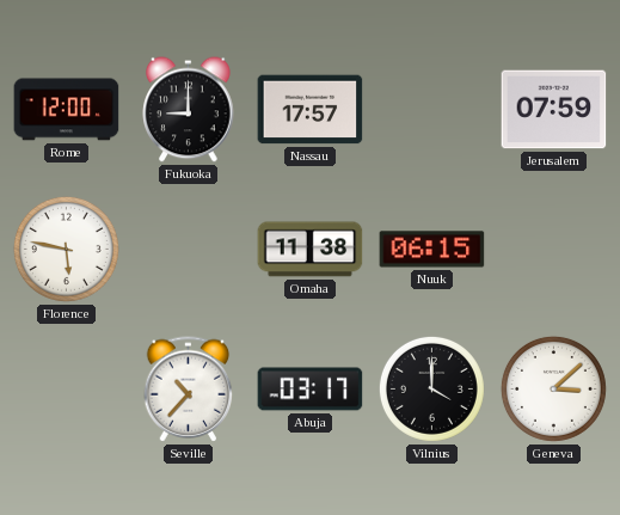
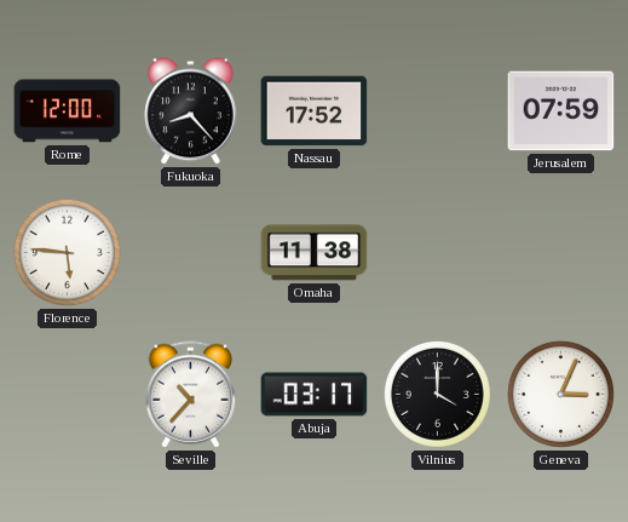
Fukuoka: 9:00 -> 8:23 (191, 111)
Nassau: 17:57 -> 17:52 (315, 111)
Florence: 5:47 -> 5:46 (67, 252)
Nuuk: 06:15 -> none (432, 250)
Geneva: 3:08 -> 3:04 (560, 394)
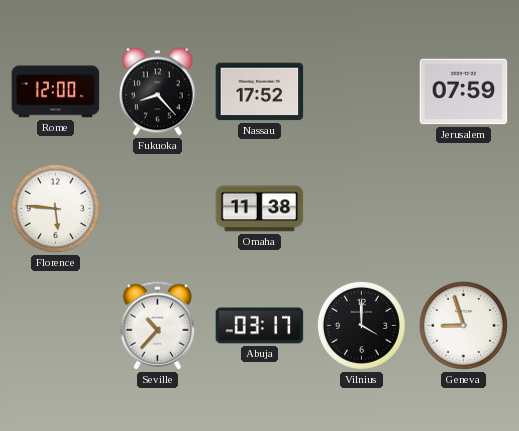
Geneva: 3:04 -> 8:57 (463, 325)
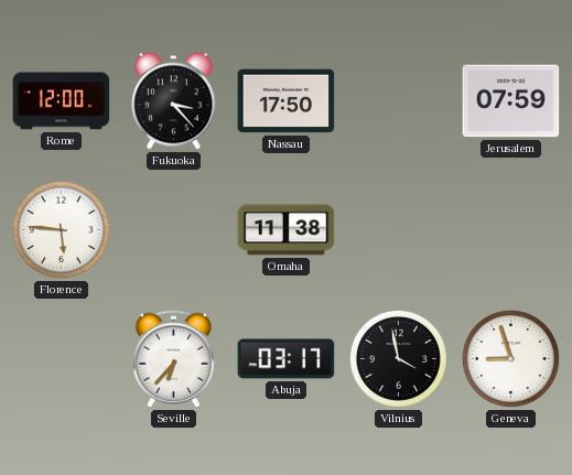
Fukuoka: 8:23 -> 3:23 (174, 101)
Nassau: 17:52 -> 17:50 (287, 101)
Seville: 10:37 -> 6:37 (174, 359)
Vilnius: 4:00 -> 3:58 (398, 358)
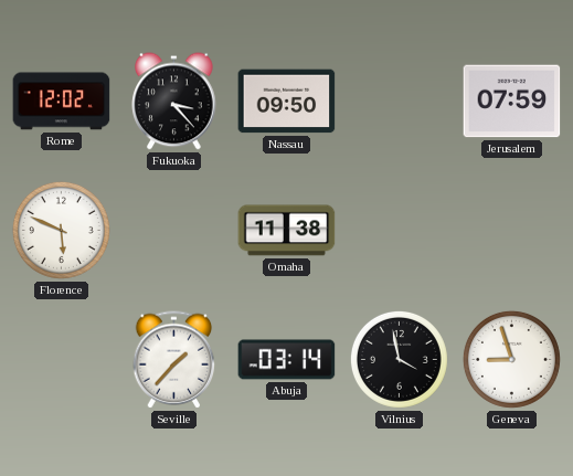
Rome: 12:00 -> 12:02 (62, 102)
Nassau: 17:50 -> 09:50 (287, 102)
Florence: 5:46 -> 5:49 (61, 230)
Seville: 6:37 -> 1:37 (174, 360)
Abuja: 03:17 -> 03:14 (287, 360)
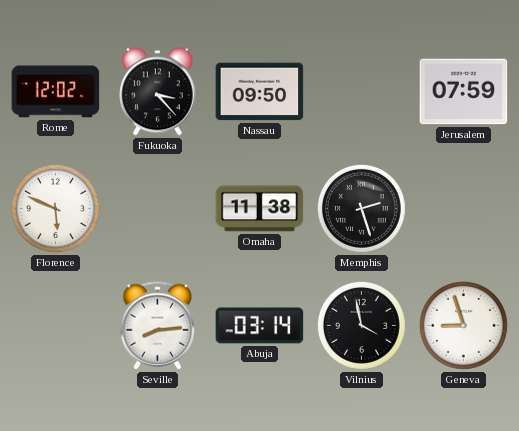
Memphis: none -> 2:27 (361, 208)
Seville: 1:37 -> 8:14 (158, 326)
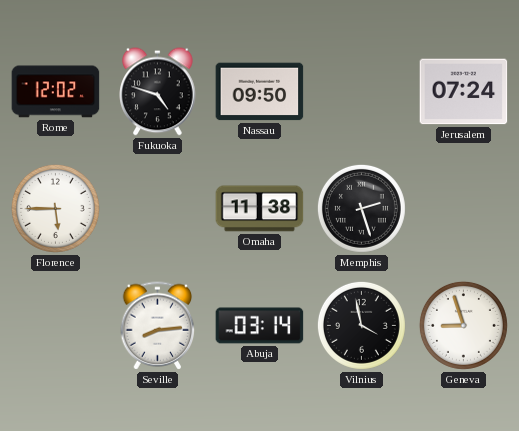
Fukuoka: 3:23 -> 4:48 (158, 92)
Jerusalem: 07:59 -> 07:24 (464, 92)
Florence: 5:49 -> 5:45 (55, 208)
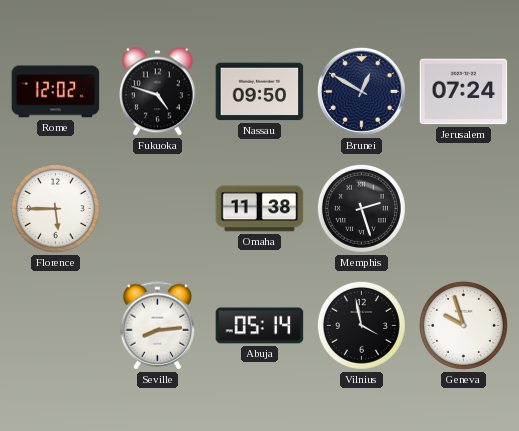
Brunei: none -> 12:50 (361, 91)
Abuja: 03:14 -> 05:14 (260, 326)
Geneva: 8:57 -> 9:57 (463, 325)
